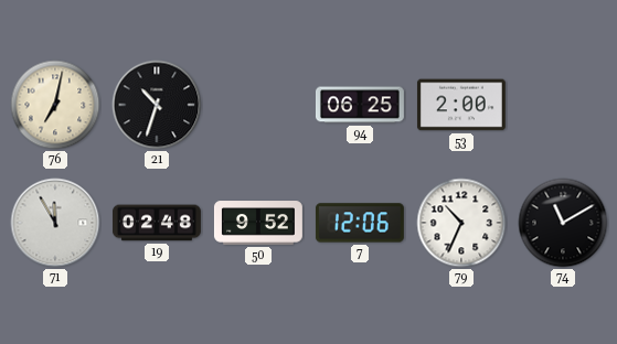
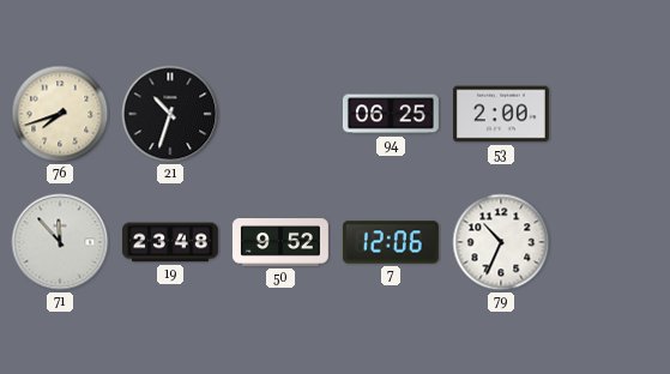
76: 7:02 -> 7:42 (60, 114)
71: 11:55 -> 11:53 (60, 242)
19: 02:48 -> 23:48 (170, 242)
74: 11:10 -> none (563, 223)
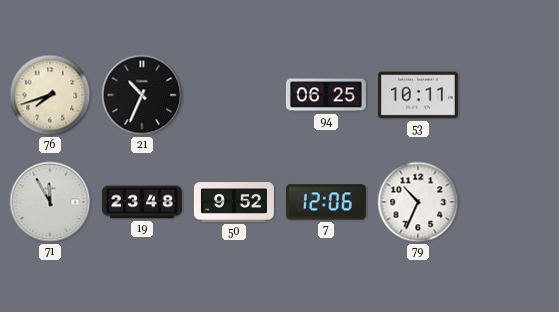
21: 10:33 -> 10:34 (142, 95)
53: 2:00 -> 10:11 (418, 95)
71: 11:53 -> 11:55 (50, 202)
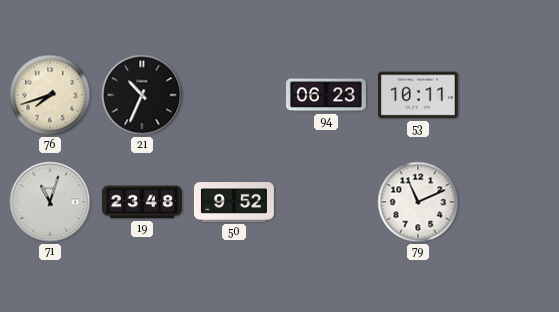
94: 06:25 -> 06:23 (326, 95)
71: 11:55 -> 11:03 (50, 202)
7: 12:06 -> none (326, 202)
79: 10:34 -> 11:11 (418, 202)
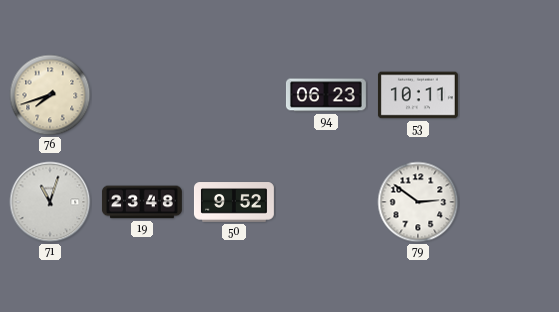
21: 10:34 -> none (142, 95)
79: 11:11 -> 2:51 (418, 202)
